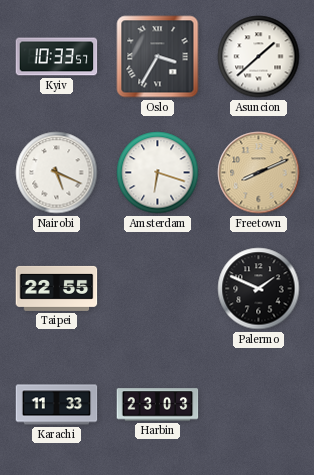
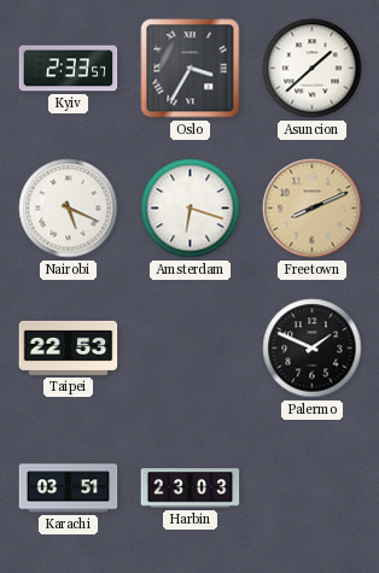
Kyiv: 10:33 -> 2:33 (69, 69)
Taipei: 22:55 -> 22:53 (69, 347)
Karachi: 11:33 -> 03:51 (69, 489)
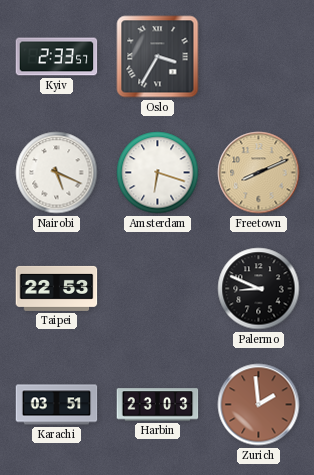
Asuncion: 1:38 -> none (313, 69)
Palermo: 1:49 -> 8:49 (259, 289)
Zurich: none -> 1:59 (259, 405)
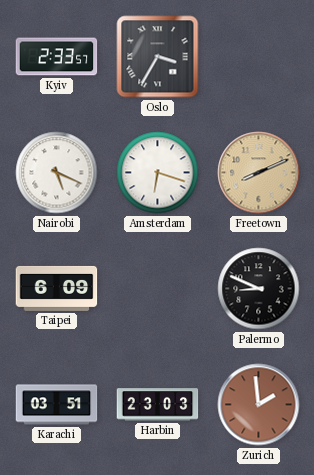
Taipei: 22:53 -> 6:09 (57, 288)
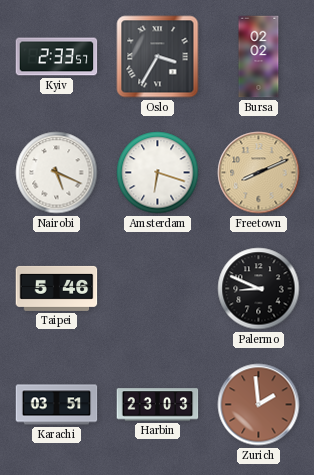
Bursa: none -> 02:02 (259, 57)
Taipei: 6:09 -> 5:46 (57, 288)
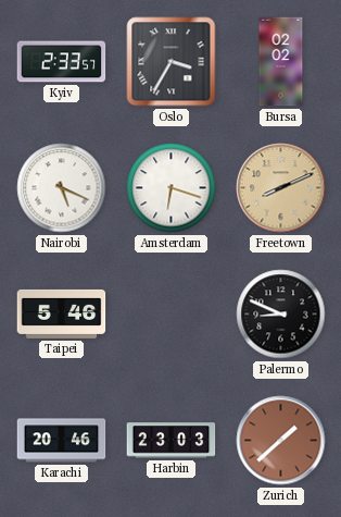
Karachi: 03:51 -> 20:46 (62, 441)
Zurich: 1:59 -> 1:38 (281, 441)
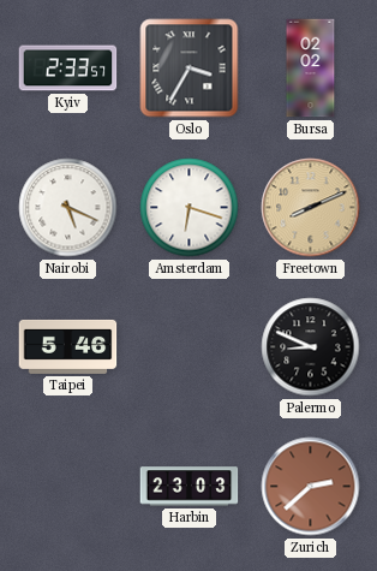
Karachi: 20:46 -> none (62, 441)
Zurich: 1:38 -> 2:38 (311, 487)
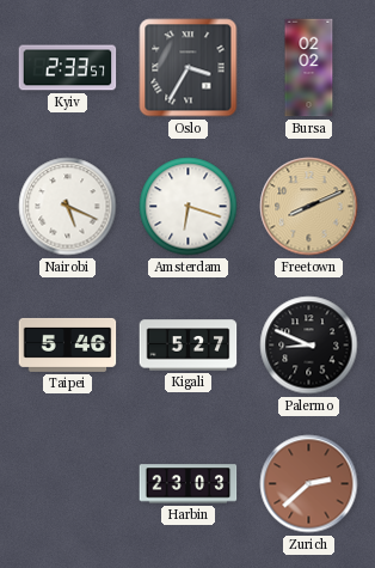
Kigali: none -> 5:27 (189, 346)
